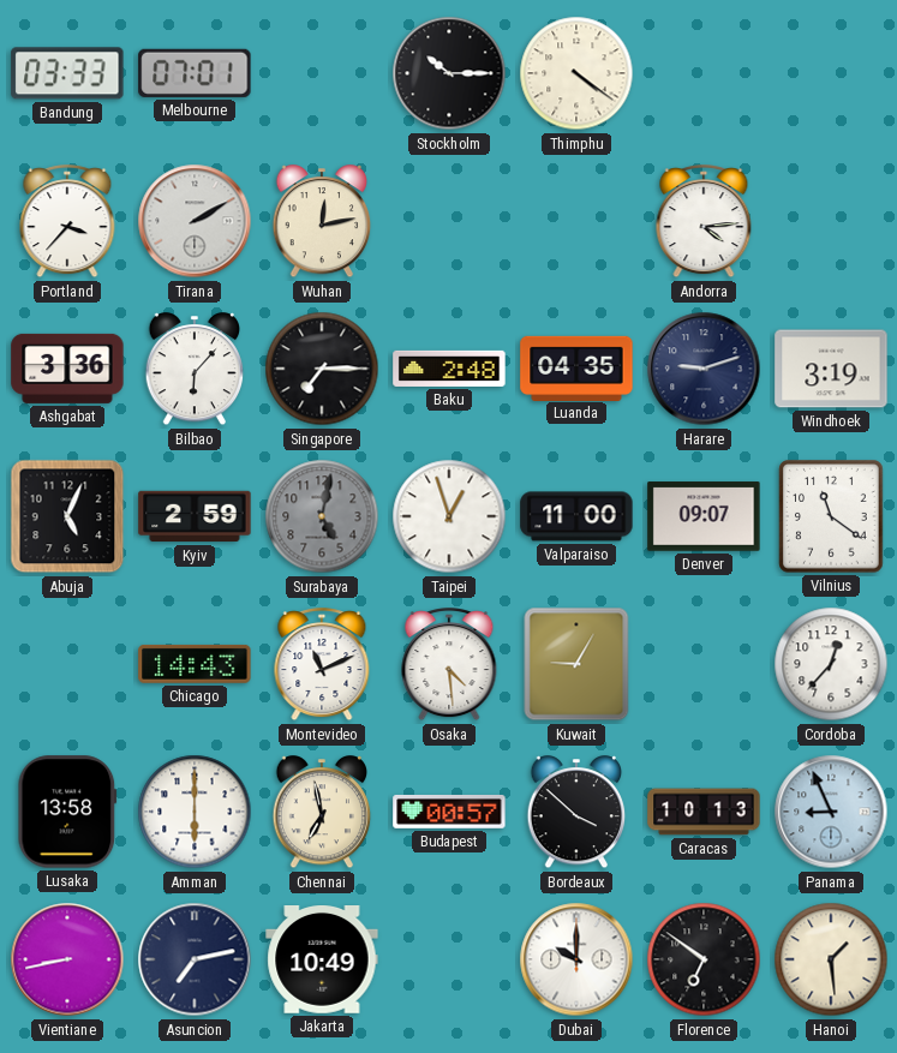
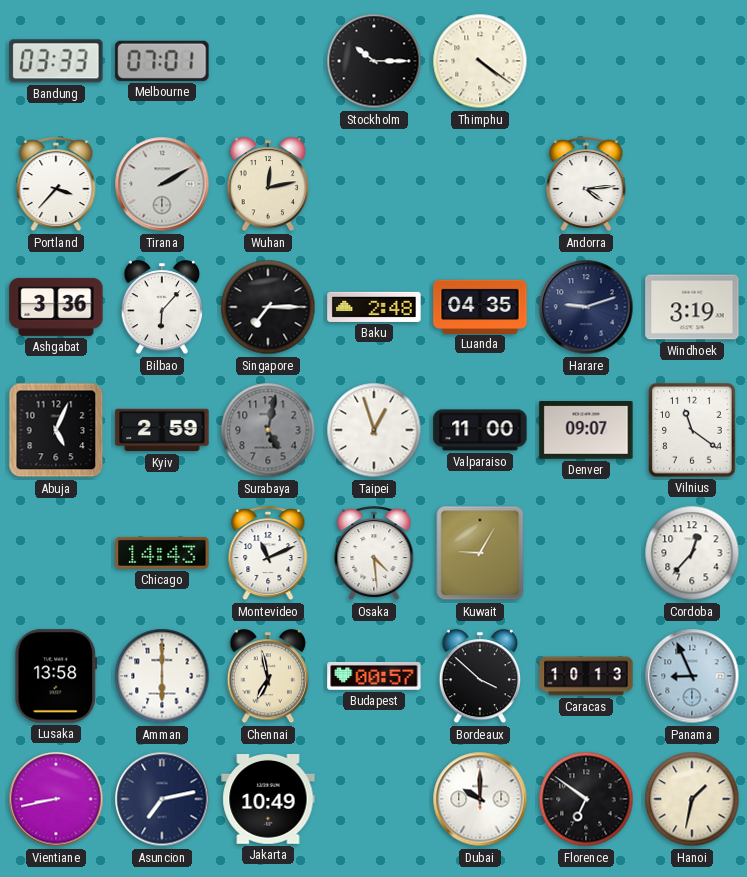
Hanoi: 1:29 -> 1:32 (692, 799)
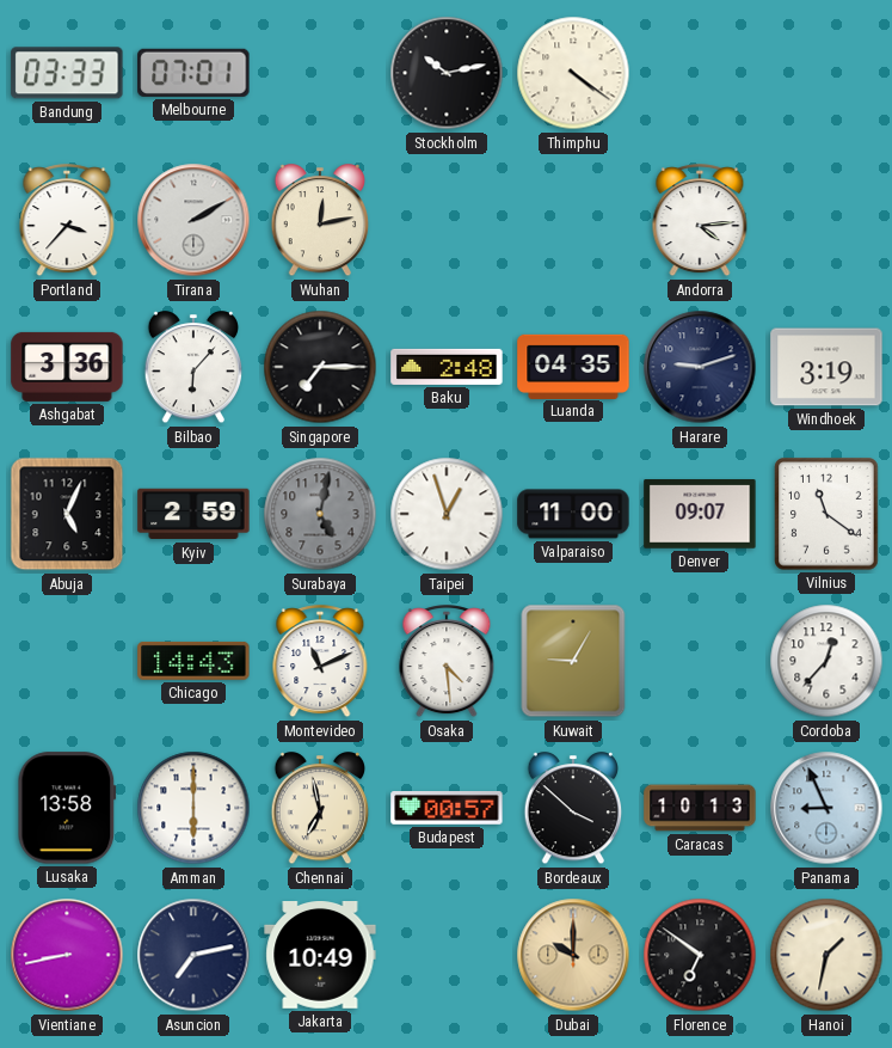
Stockholm: 10:15 -> 10:13 (447, 73)
Dubai dial: white -> champagne (573, 955)
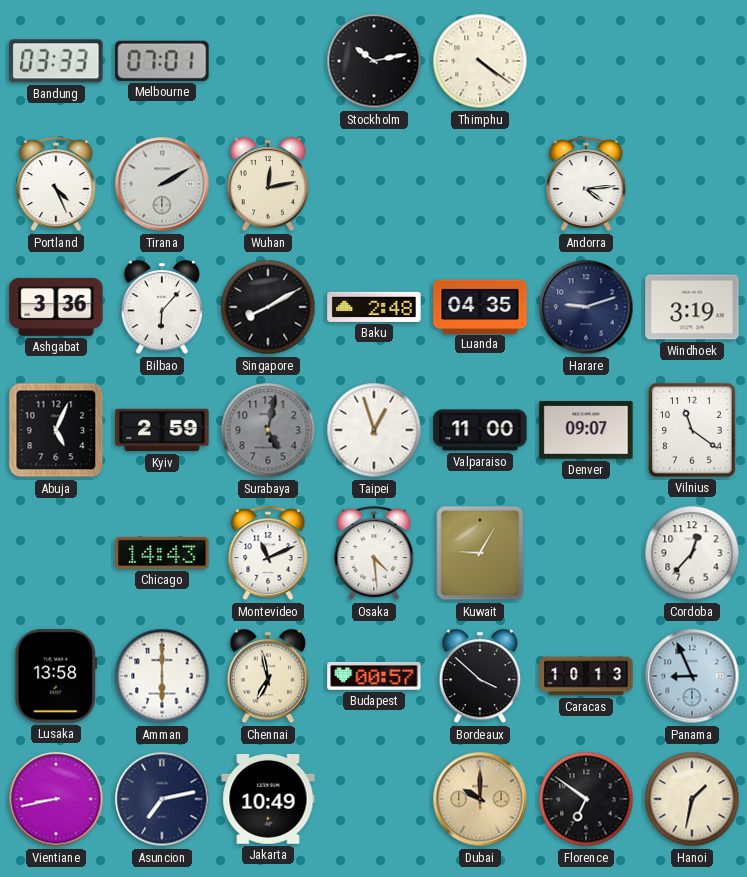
Portland: 3:37 -> 4:26 (56, 185)
Singapore: 7:15 -> 8:10 (268, 307)
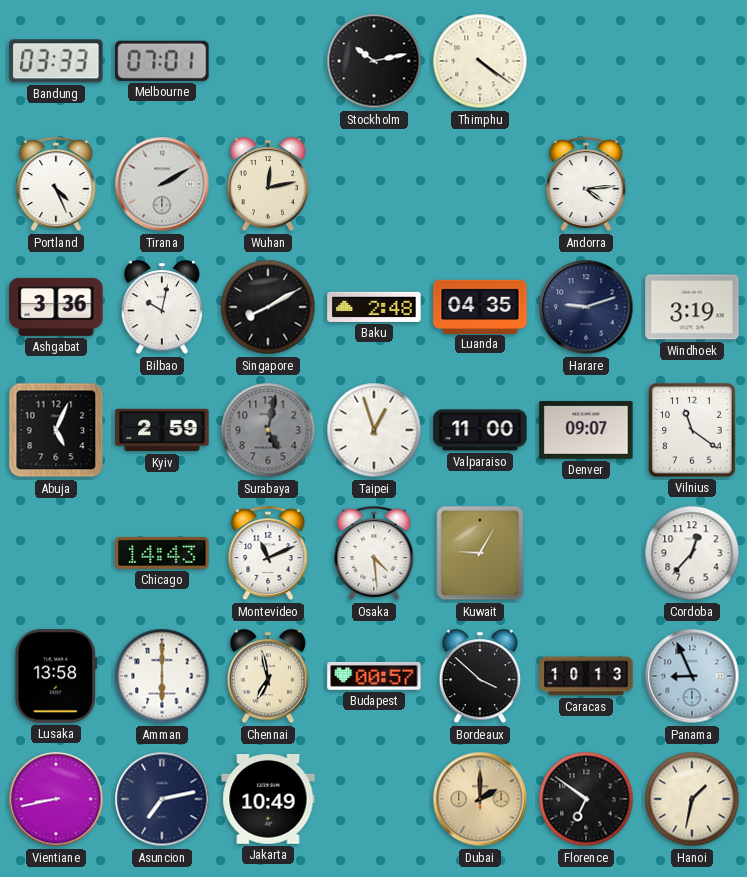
Bilbao: 6:07 -> 10:02 (162, 308)
Dubai: 10:00 -> 2:00 (480, 799)
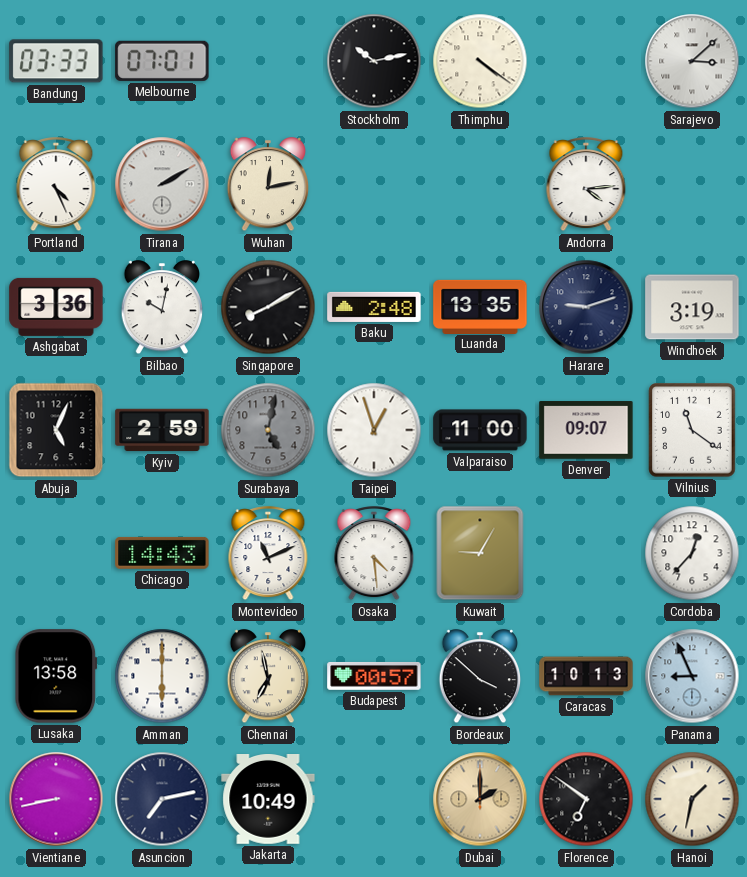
Sarajevo: none -> 3:08 (692, 61)
Luanda: 04:35 -> 13:35 (480, 306)
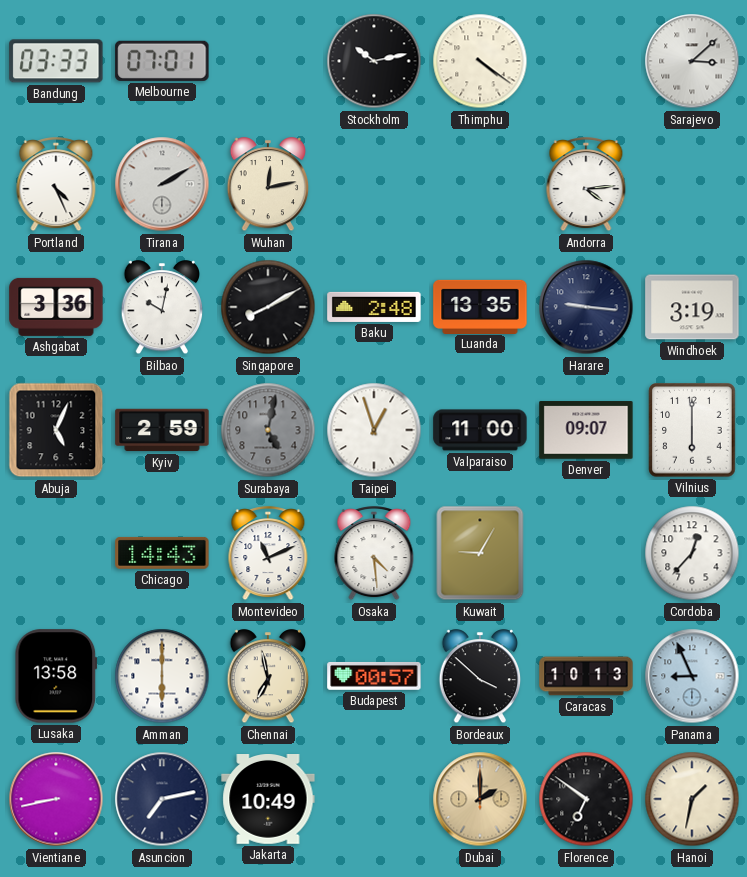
Harare: 9:12 -> 9:16 (586, 307)
Vilnius: 11:21 -> 6:00 (692, 430)
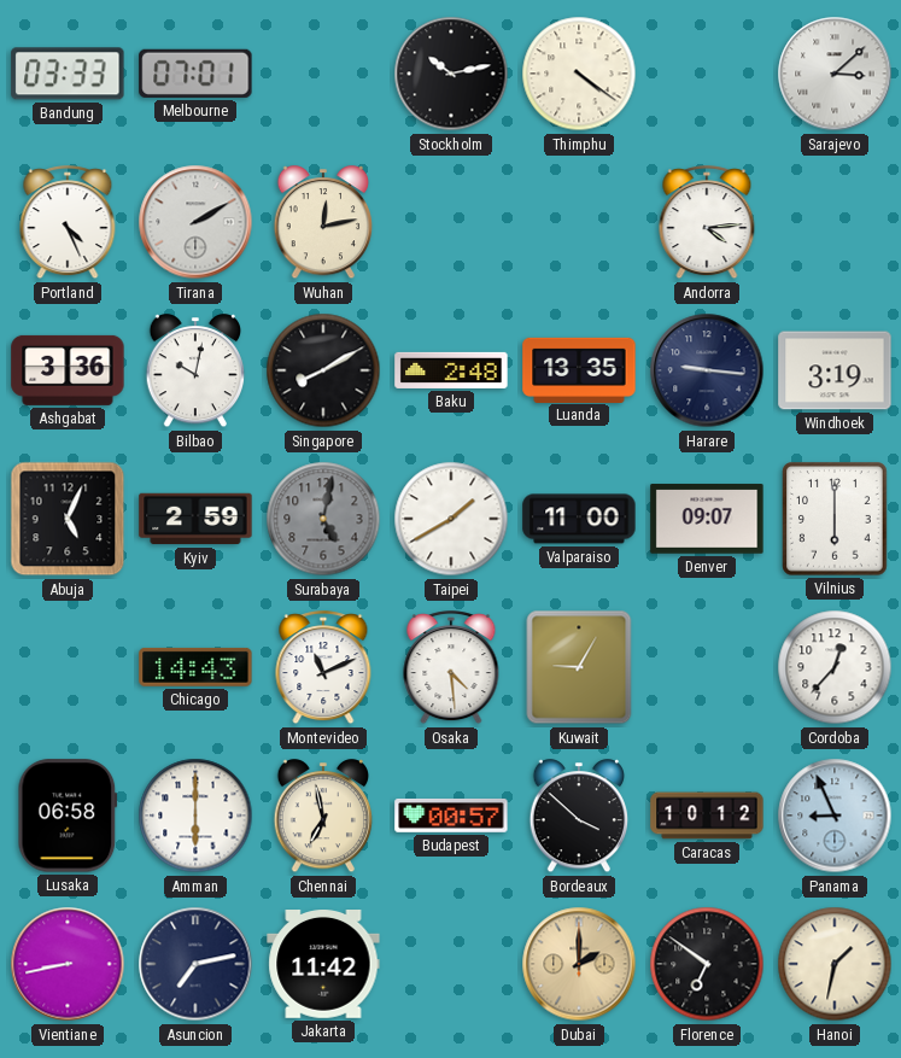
Taipei: 12:57 -> 1:40 (451, 519)
Lusaka: 13:58 -> 06:58 (68, 816)
Caracas: 10:13 -> 10:12 (707, 816)
Jakarta: 10:49 -> 11:42 (323, 965)
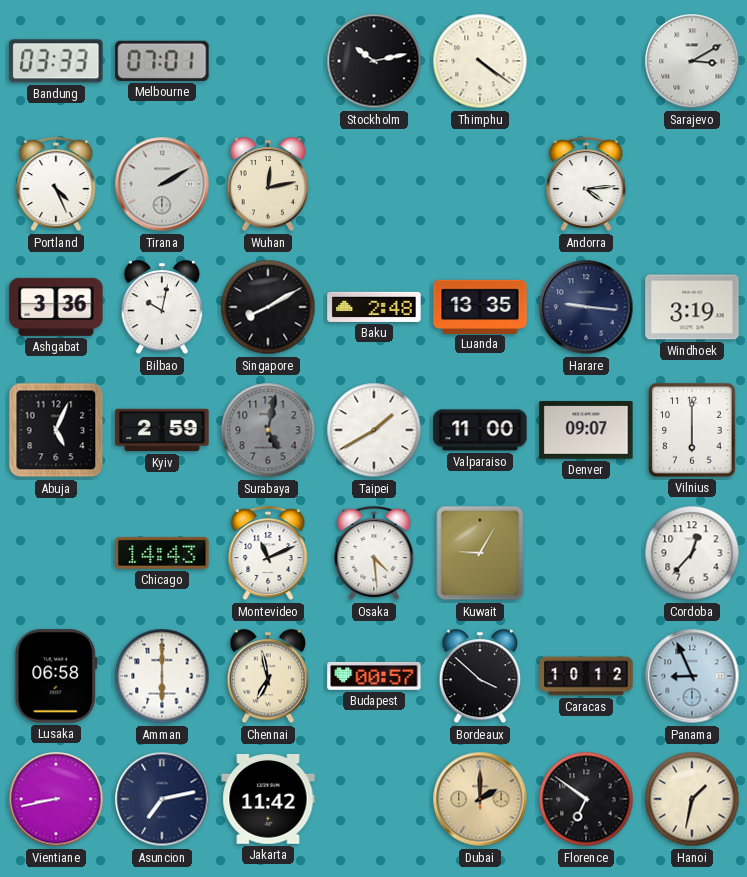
Sarajevo: 3:08 -> 3:10 (692, 61)
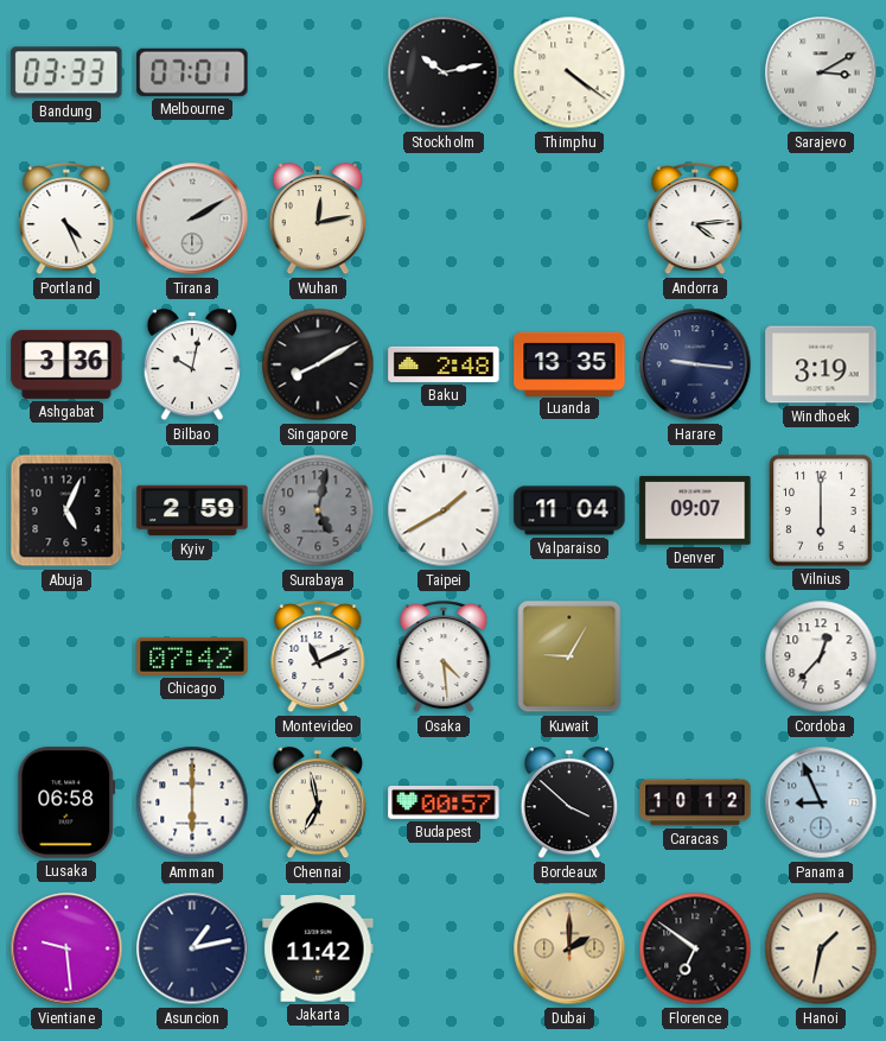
Valparaiso: 11:00 -> 11:04 (569, 510)
Chicago: 14:43 -> 07:42 (192, 656)
Vientiane: 8:43 -> 9:29 (66, 948)
Asuncion: 7:13 -> 1:13 (192, 948)
